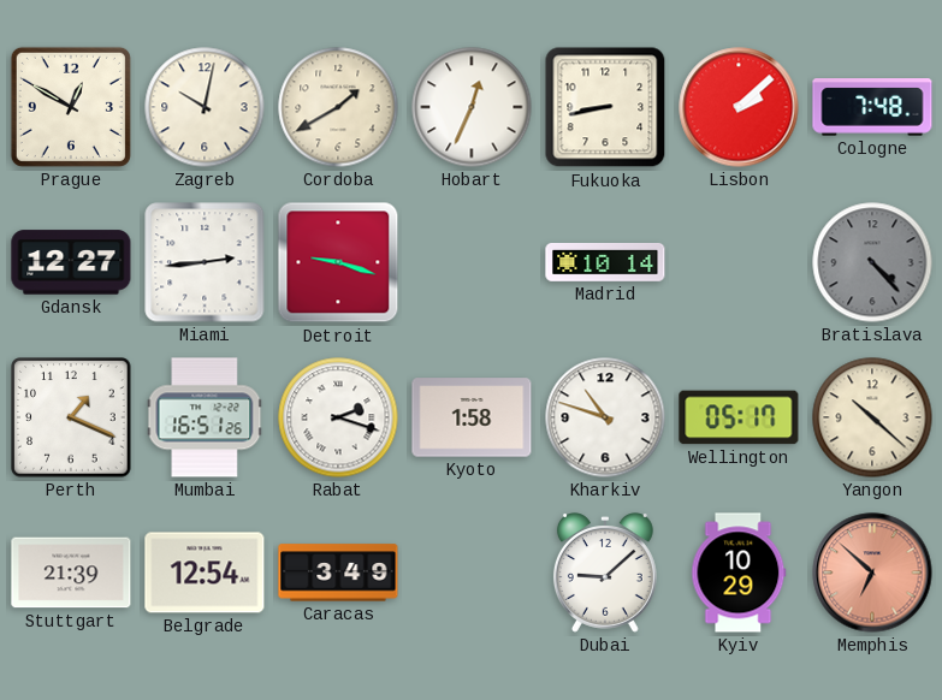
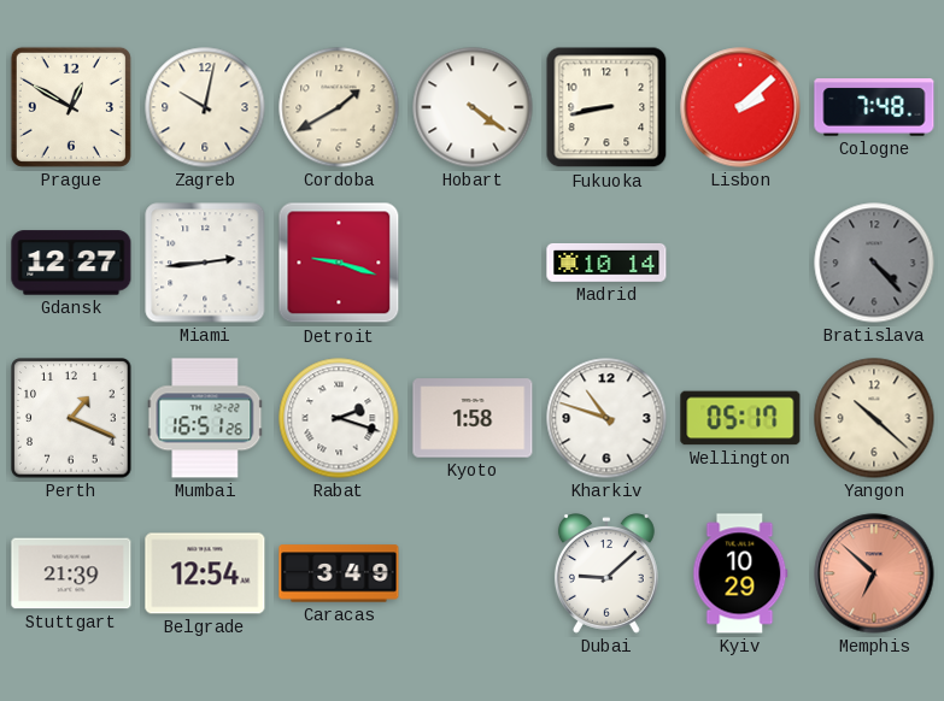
Hobart: 12:34 -> 4:21 (473, 107)
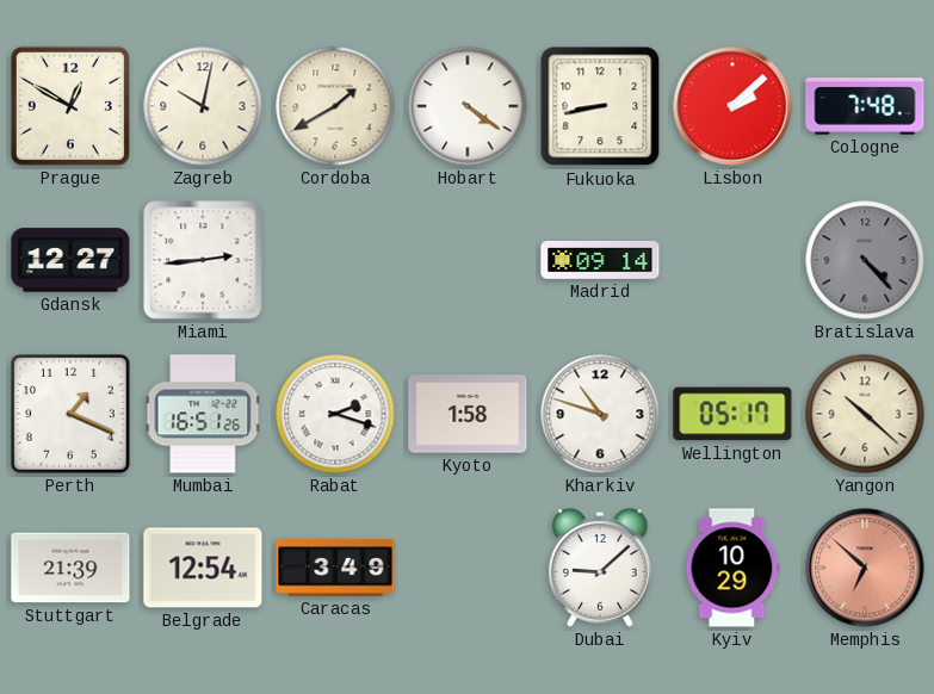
Detroit: 9:18 -> none (339, 263)
Madrid: 10:14 -> 09:14 (600, 260)
